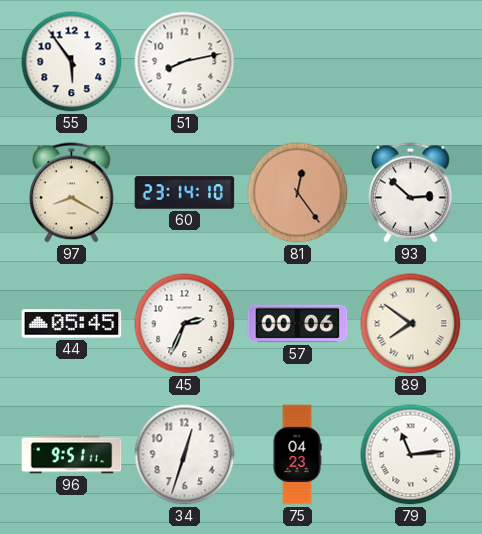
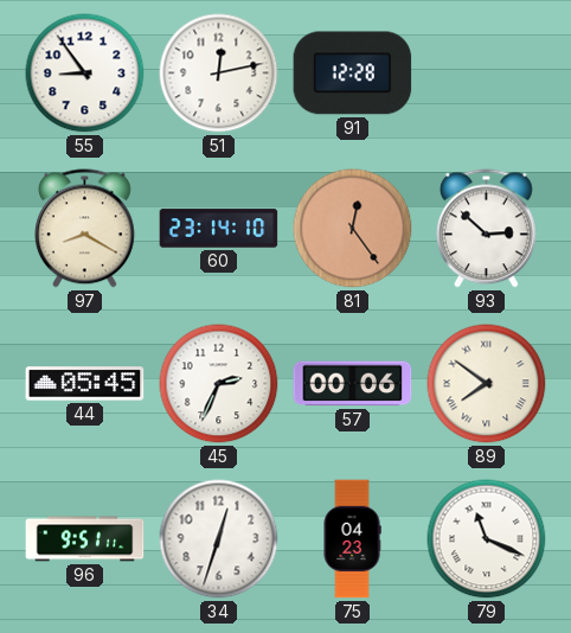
55: 5:54 -> 8:54 (85, 73)
51: 8:13 -> 12:13 (219, 73)
91: none -> 12:28 (353, 73)
79: 11:14 -> 11:19 (487, 539)
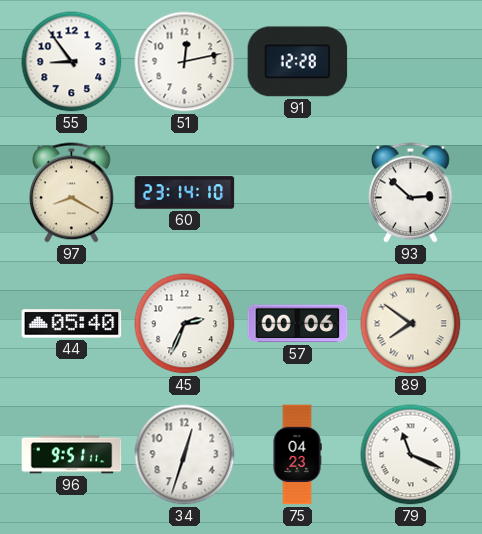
81: 12:24 -> none (353, 229)
44: 05:45 -> 05:40 (72, 324)
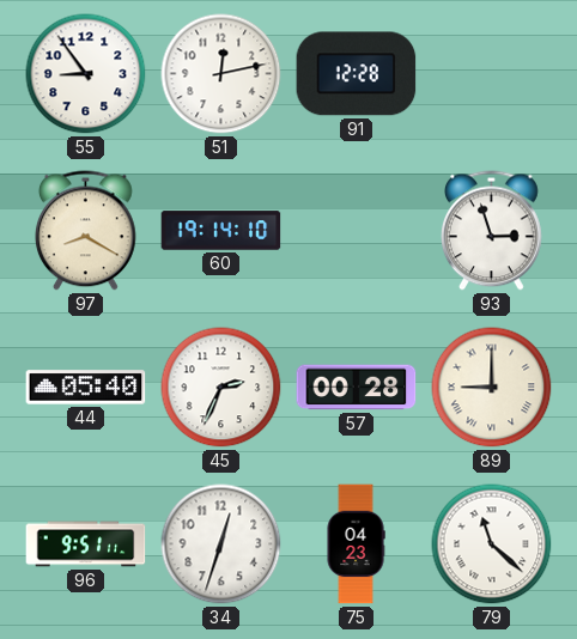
60: 23:14 -> 19:14 (221, 231)
93: 2:52 -> 2:57 (492, 231)
57: 00:06 -> 00:28 (357, 388)
89: 7:51 -> 9:00 (492, 388)
79: 11:19 -> 11:22 (492, 544)
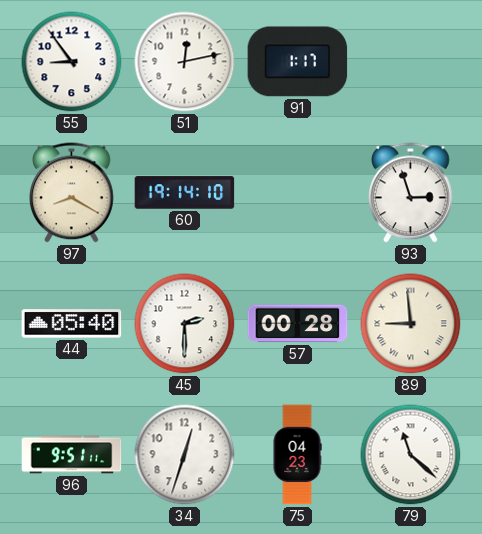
91: 12:28 -> 1:17 (298, 62)
45: 2:34 -> 2:30 (185, 324)
89: 9:00 -> 8:59 (411, 324)
